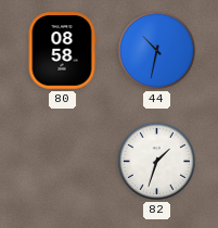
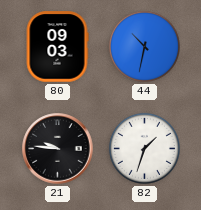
80: 08:58 -> 09:03 (57, 47)
21: none -> 9:46 (58, 149)
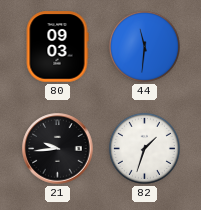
44: 10:32 -> 11:31 (144, 46)
21: 9:46 -> 9:44 (58, 149)
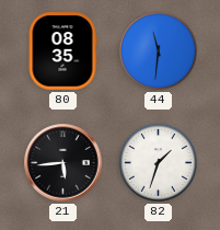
80: 09:03 -> 08:35 (62, 51)
21: 9:44 -> 5:44 (63, 163)
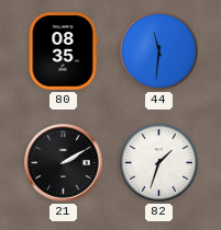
21: 5:44 -> 2:10 (64, 163)
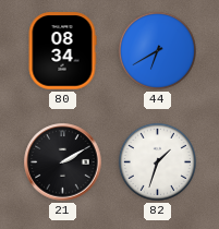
80: 08:35 -> 08:34 (62, 51)
44: 11:31 -> 6:40 (157, 50)
